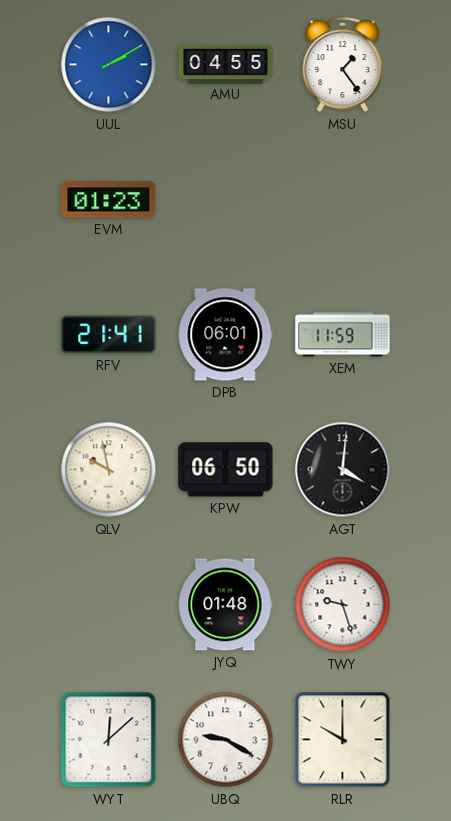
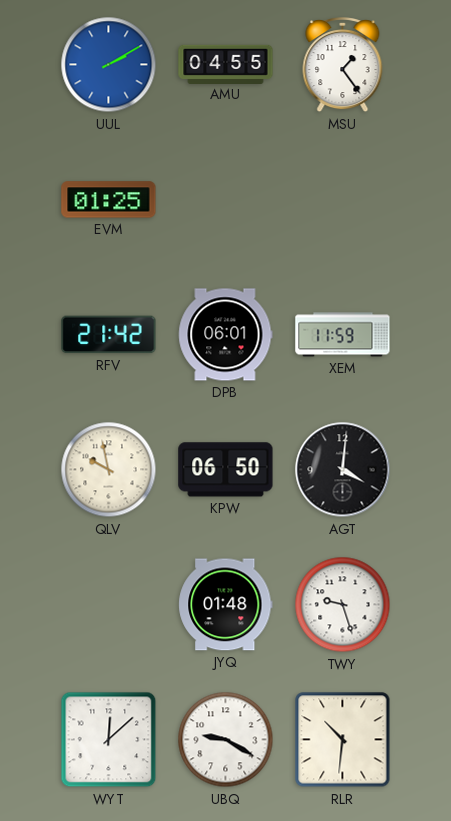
EVM: 01:23 -> 01:25 (109, 200)
RFV: 21:41 -> 21:42 (109, 335)
RLR: 10:00 -> 10:31 (343, 740)
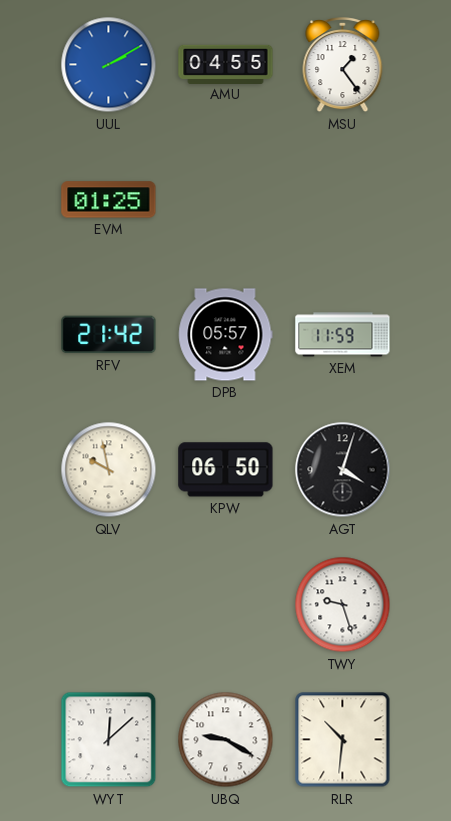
DPB: 06:01 -> 05:57 (226, 335)
AGT: 4:01 -> 4:03 (343, 470)
JYQ: 01:48 -> none (226, 605)
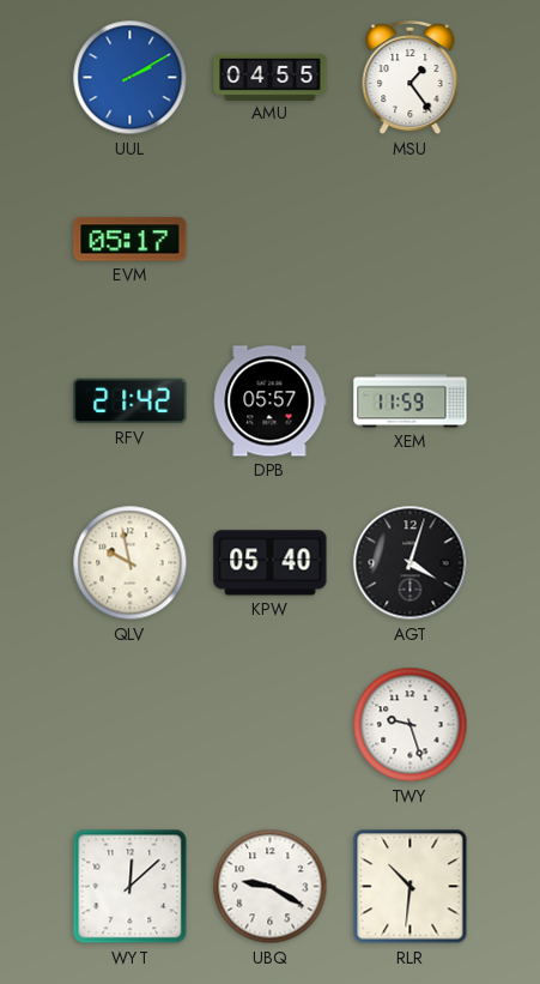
EVM: 01:25 -> 05:17 (131, 240)
KPW: 06:50 -> 05:40 (271, 563)
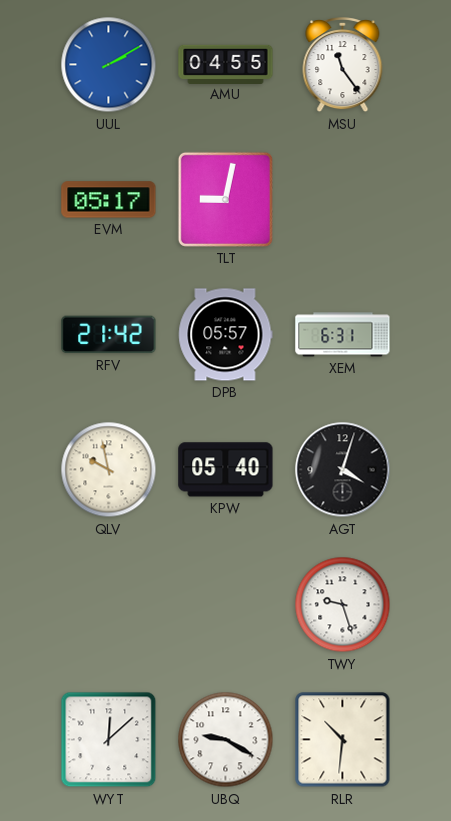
MSU: 1:24 -> 11:24 (343, 66)
TLT: none -> 9:02 (225, 199)
XEM: 11:59 -> 6:31 (343, 335)
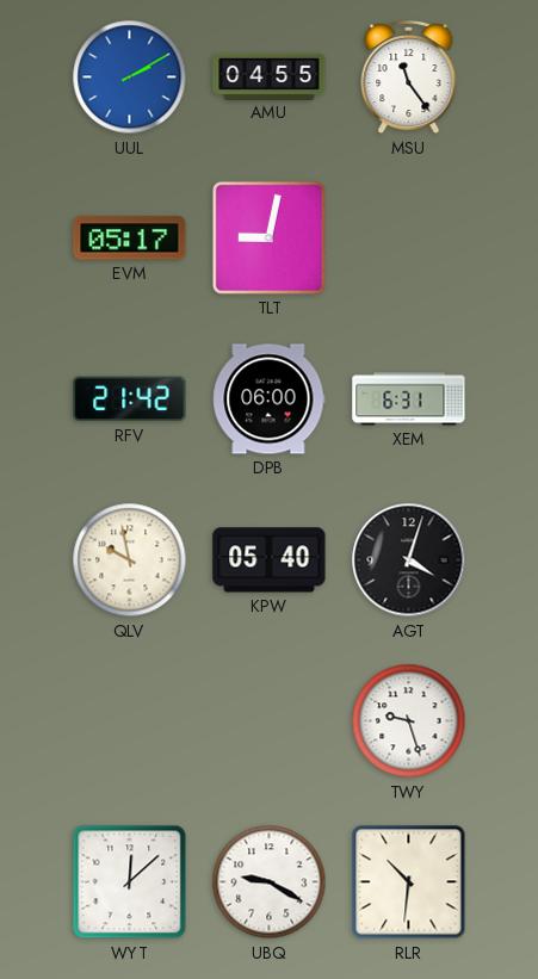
DPB: 05:57 -> 06:00 (270, 399)
